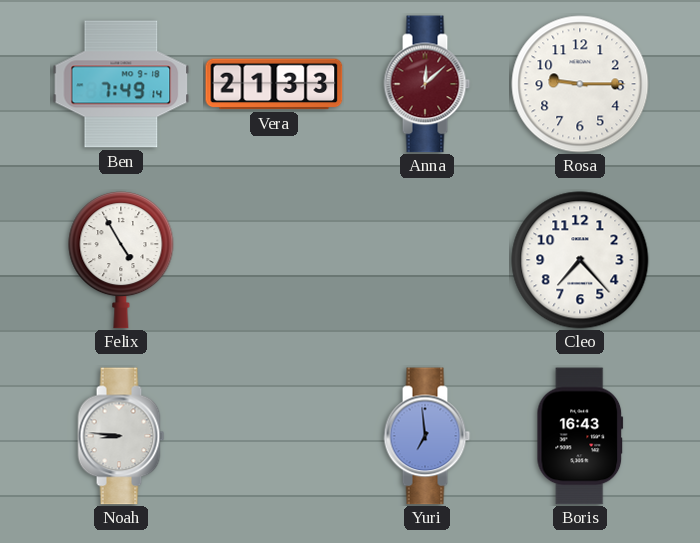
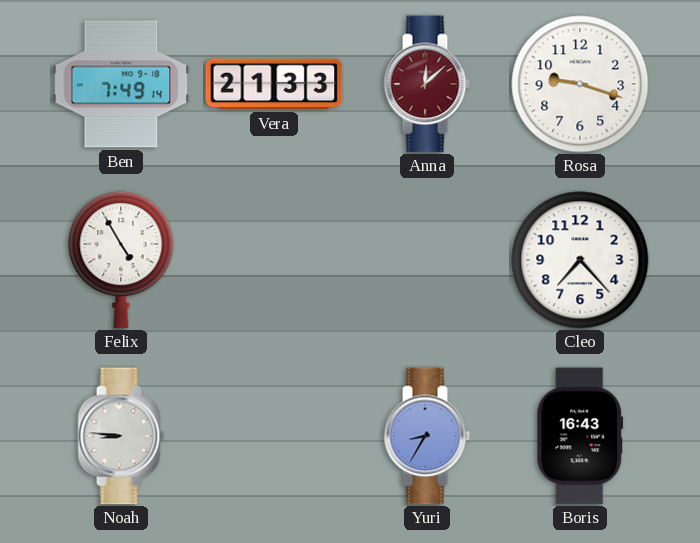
Rosa: 9:15 -> 9:18 (580, 84)
Yuri: 6:59 -> 8:35 (427, 436)
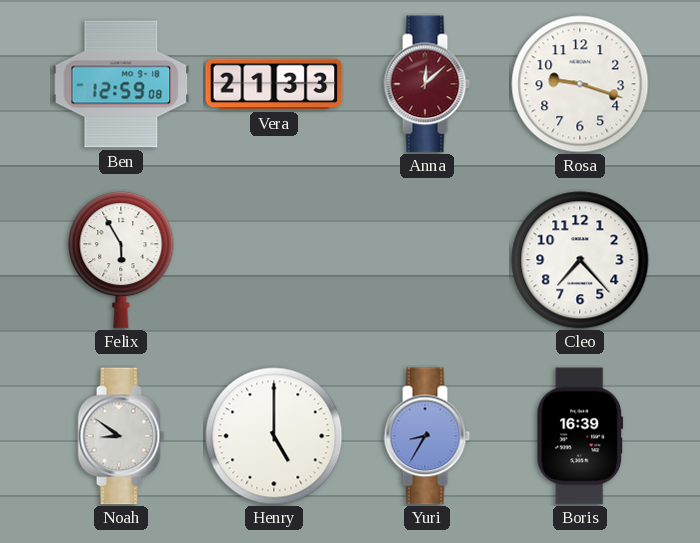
Ben: 7:49 -> 12:59 (121, 84)
Felix: 4:55 -> 5:55 (121, 260)
Noah: 8:46 -> 8:51 (121, 436)
Henry: none -> 5:00 (274, 436)
Boris: 16:43 -> 16:39 (580, 436)
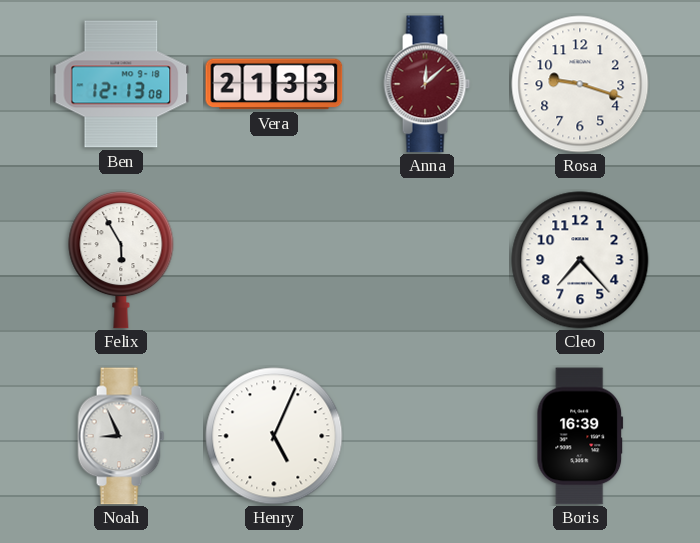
Ben: 12:59 -> 12:13 (121, 84)
Noah: 8:51 -> 8:56 (121, 436)
Henry: 5:00 -> 5:04 (274, 436)
Yuri: 8:35 -> none (427, 436)
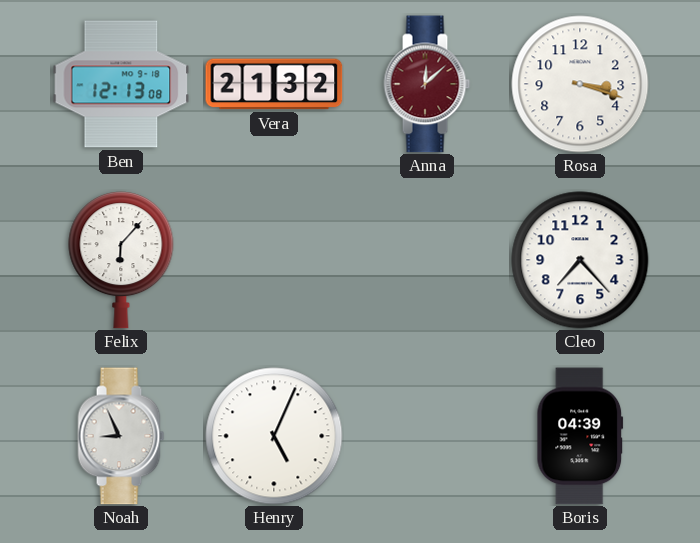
Vera: 21:33 -> 21:32 (274, 84)
Rosa: 9:18 -> 3:18 (580, 84)
Felix: 5:55 -> 6:07 (121, 260)
Boris: 16:39 -> 04:39 (580, 436)
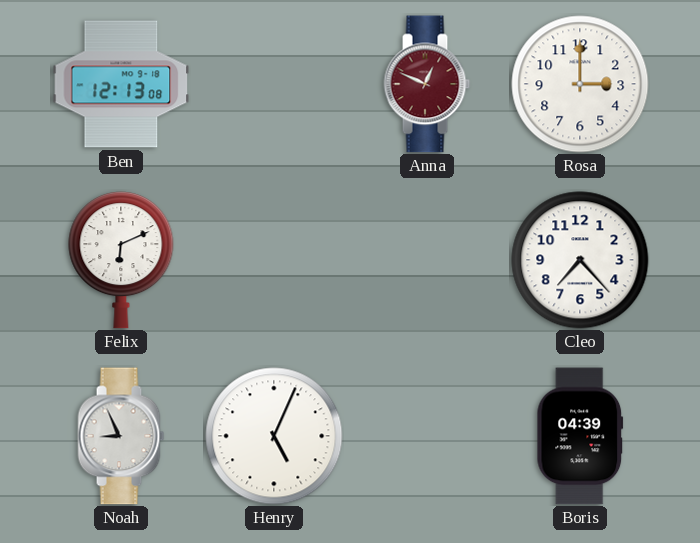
Vera: 21:32 -> none (274, 84)
Anna: 12:08 -> 12:49 (427, 84)
Rosa: 3:18 -> 3:00 (580, 84)
Felix: 6:07 -> 6:11 (121, 260)
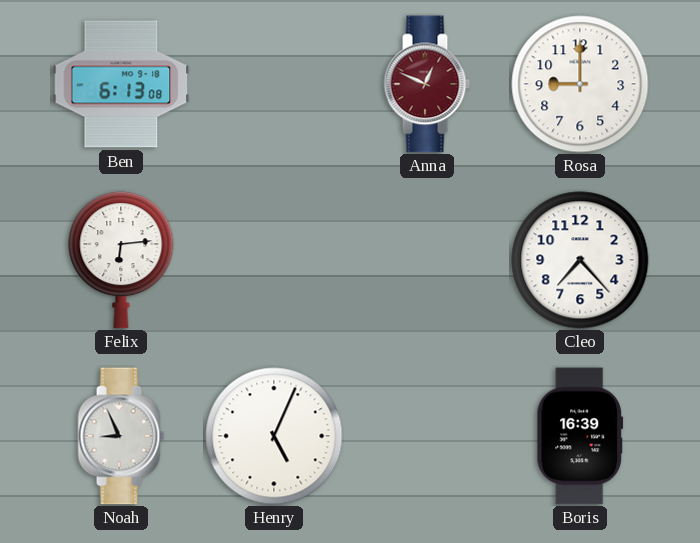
Ben: 12:13 -> 6:13 (121, 84)
Rosa: 3:00 -> 9:00 (580, 84)
Felix: 6:11 -> 6:14 (121, 260)
Boris: 04:39 -> 16:39 (580, 436)
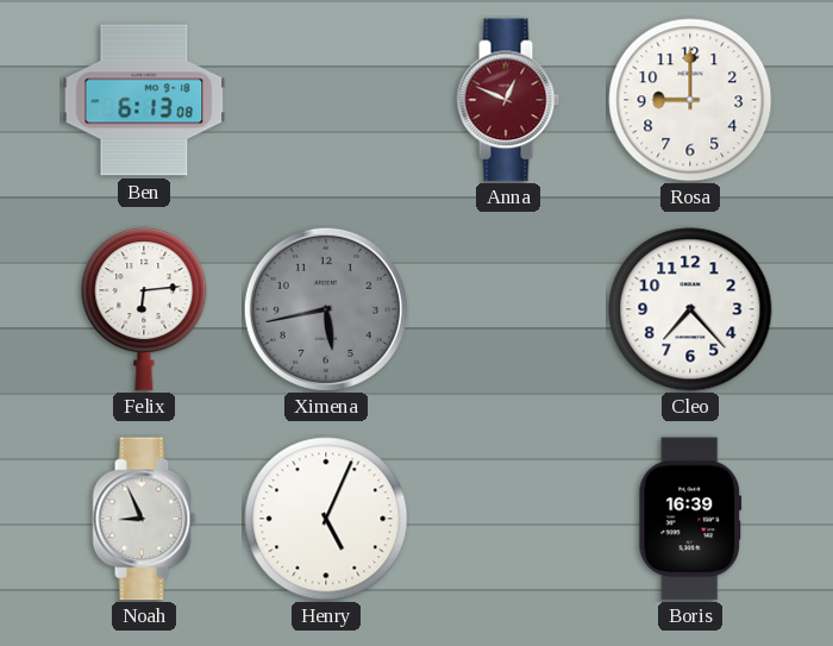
Ximena: none -> 5:43 (326, 309)
